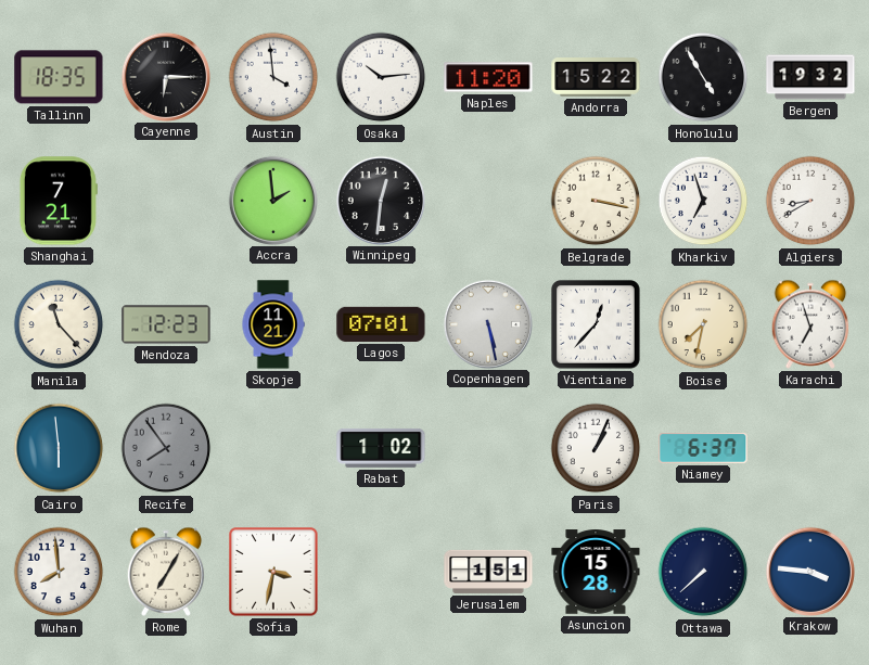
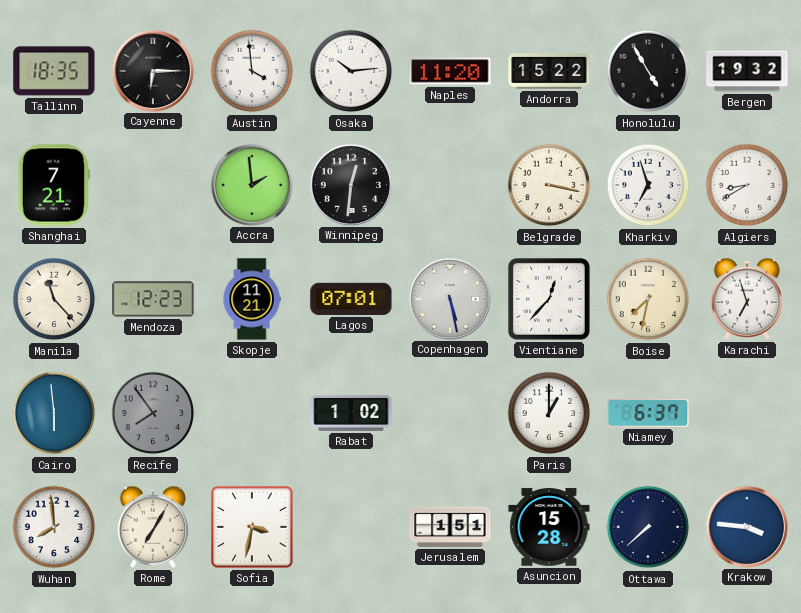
Paris: 1:04 -> 1:00 (549, 413)
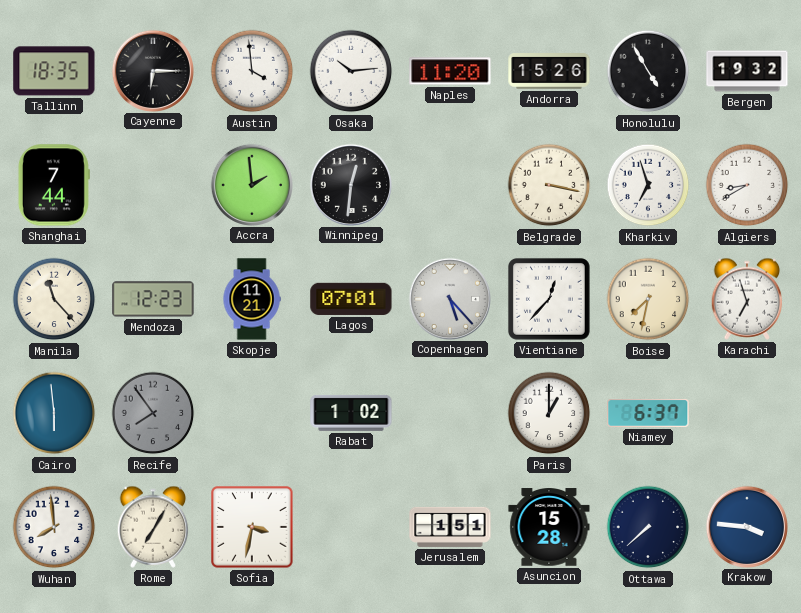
Andorra: 15:22 -> 15:26 (549, 72)
Shanghai: 7:21 -> 7:44 (54, 185)
Copenhagen: 5:28 -> 5:23 (449, 298)
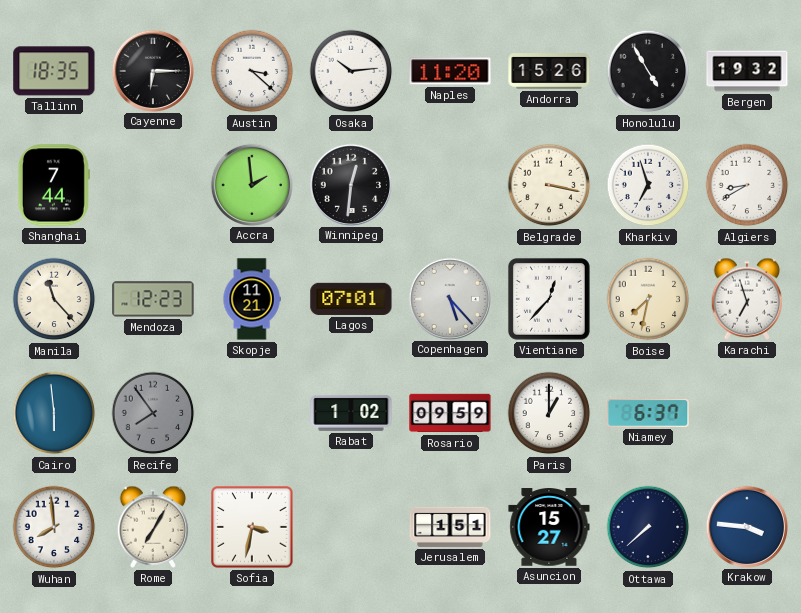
Austin: 3:59 -> 3:22 (252, 71)
Rosario: none -> 09:59 (450, 413)
Asuncion: 15:28 -> 15:27 (549, 527)
